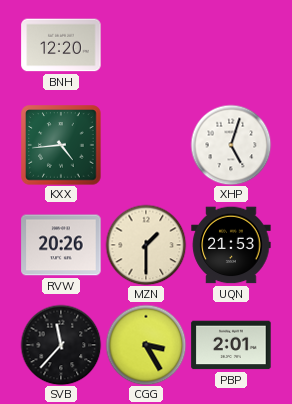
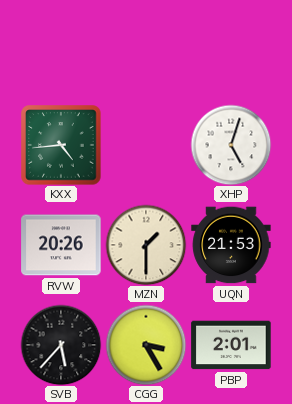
BNH: 12:20 -> none (61, 45)
SVB: 11:37 -> 5:37 (61, 345)
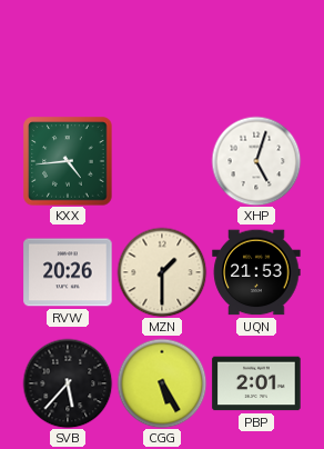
CGG: 3:25 -> 5:25 (162, 383)
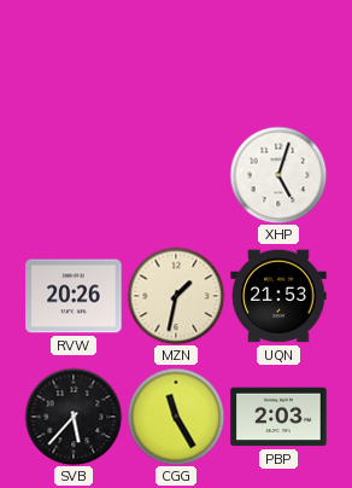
KXX: 4:44 -> none (68, 161)
MZN: 1:30 -> 1:32 (176, 296)
CGG: 5:25 -> 11:25 (176, 417)
PBP: 2:01 -> 2:03 (278, 417)
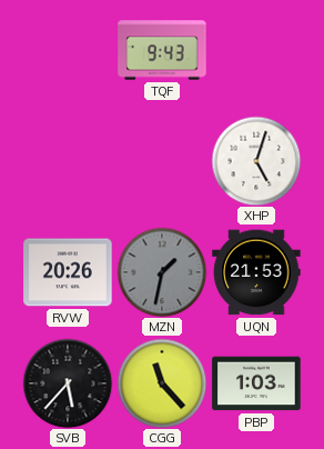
TQF: none -> 9:43 (162, 50)
MZN dial: cream -> grey (162, 272)
CGG: 11:25 -> 11:23 (162, 383)
PBP: 2:03 -> 1:03 (256, 383)
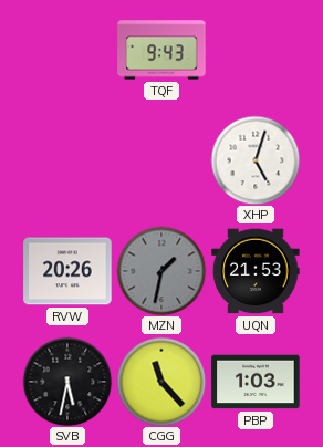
SVB: 5:37 -> 5:32 (67, 382)
